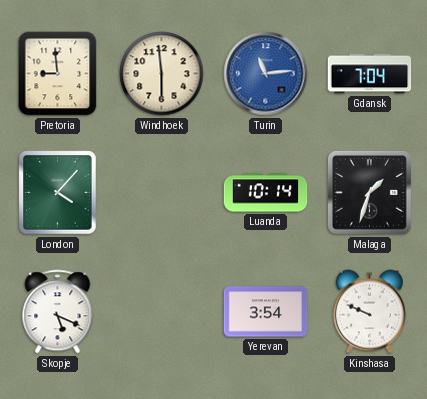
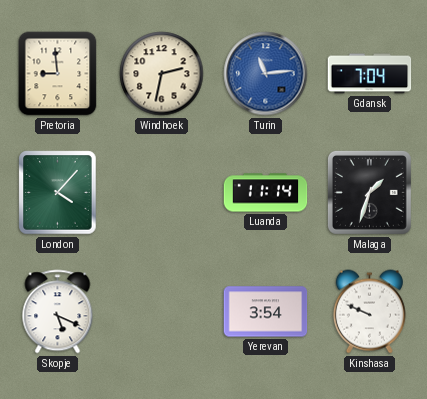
Windhoek: 5:59 -> 2:32 (162, 74)
Luanda: 10:14 -> 11:14 (266, 193)
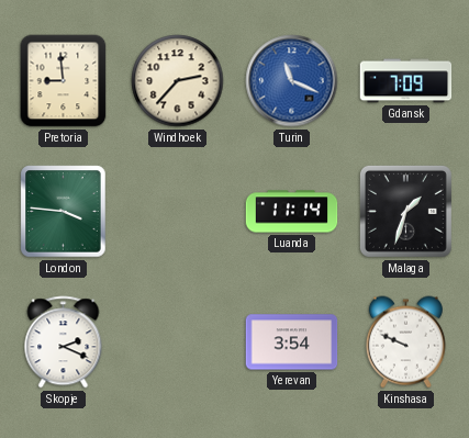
Windhoek: 2:32 -> 2:37 (178, 81)
Turin: 11:14 -> 11:19 (292, 81)
Gdansk: 7:04 -> 7:09 (406, 81)
London: 4:07 -> 3:46 (64, 212)
Skopje: 5:19 -> 2:19 (64, 342)
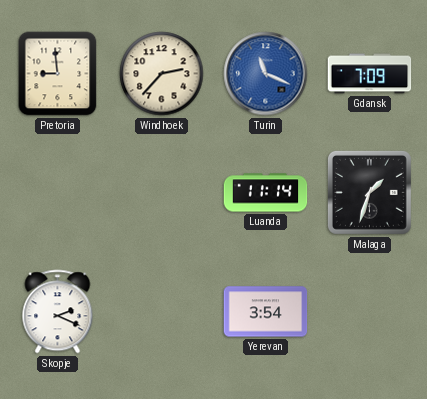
London: 3:46 -> none (64, 212)
Kinshasa: 9:49 -> none (405, 342)
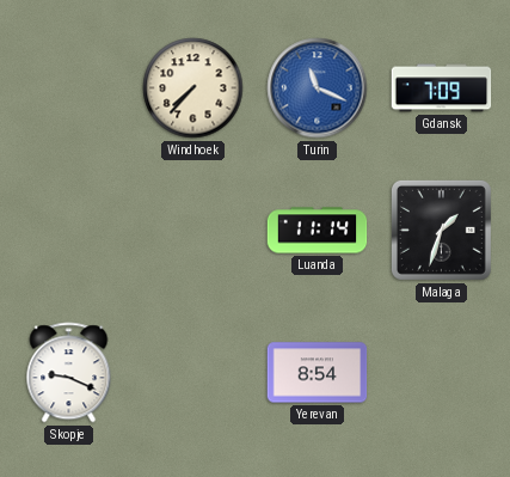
Pretoria: 8:59 -> none (58, 74)
Windhoek: 2:37 -> 7:37 (193, 88)
Skopje: 2:19 -> 9:19 (69, 373)
Yerevan: 3:54 -> 8:54 (318, 373)
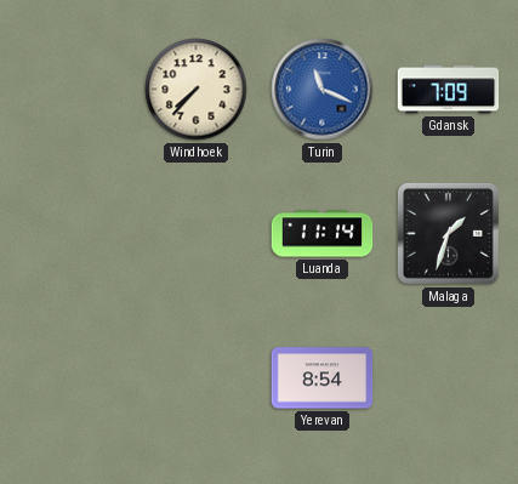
Skopje: 9:19 -> none (69, 373)
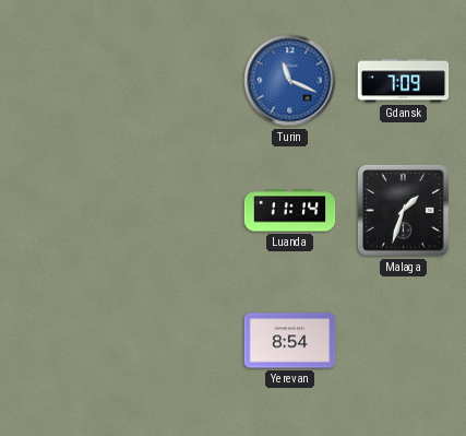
Windhoek: 7:37 -> none (197, 90)
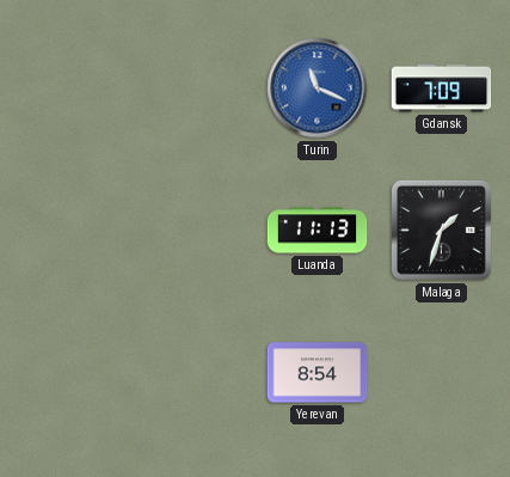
Luanda: 11:14 -> 11:13 (318, 231)
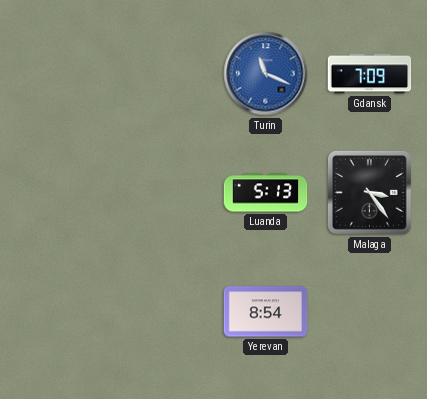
Luanda: 11:13 -> 5:13 (266, 193)
Malaga: 1:33 -> 3:24 (369, 192)
